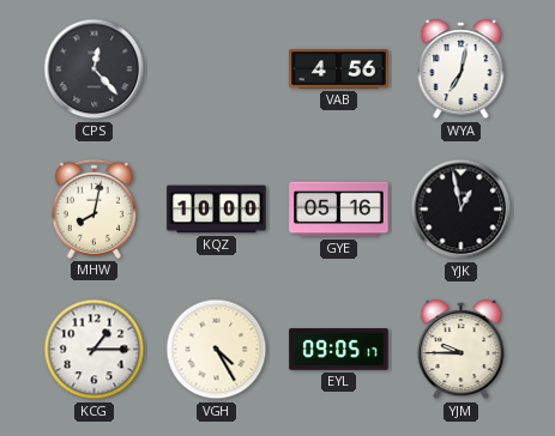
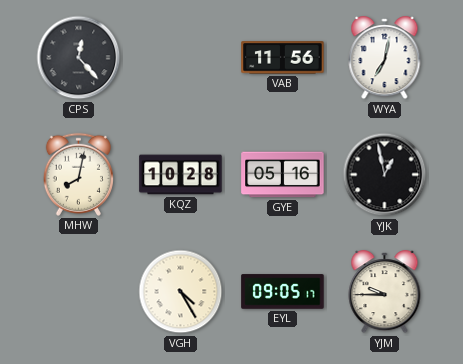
VAB: 4:56 -> 11:56 (283, 58)
KQZ: 10:00 -> 10:28 (181, 175)
KCG: 1:15 -> none (95, 350)
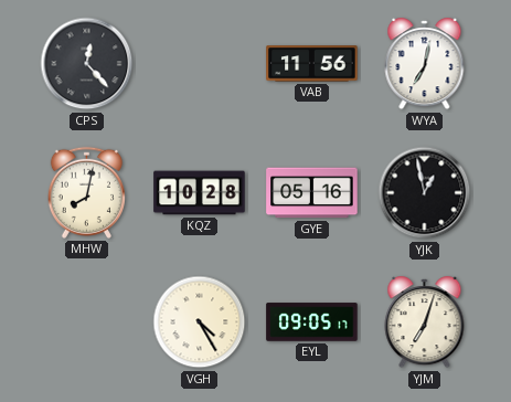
YJM: 9:45 -> 7:03 (425, 322)
